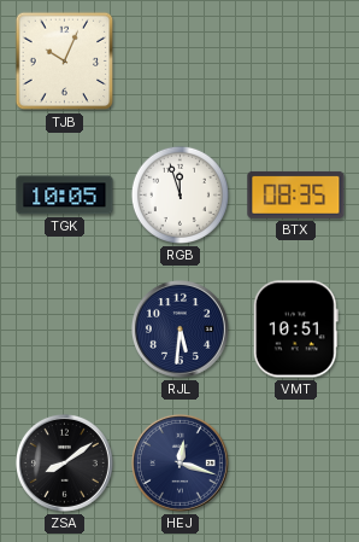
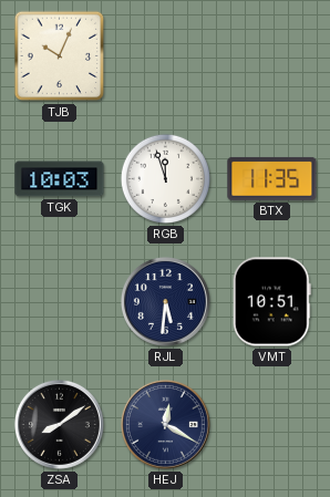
TGK: 10:05 -> 10:03 (60, 179)
BTX: 08:35 -> 11:35 (272, 178)
HEJ: 12:18 -> 12:20 (165, 424)
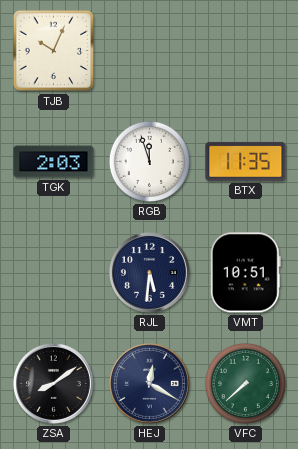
TGK: 10:03 -> 2:03 (54, 162)
VFC: none -> 7:38 (245, 383)
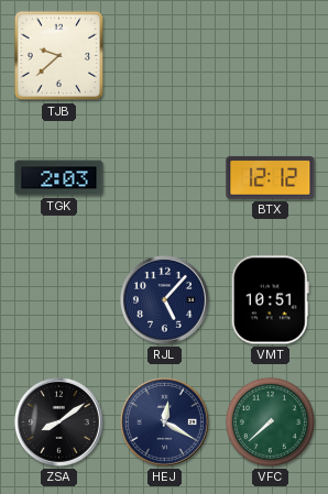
TJB: 10:04 -> 9:38 (59, 56)
RGB: 11:57 -> none (149, 161)
BTX: 11:35 -> 12:12 (271, 177)
RJL: 5:31 -> 5:07 (164, 299)
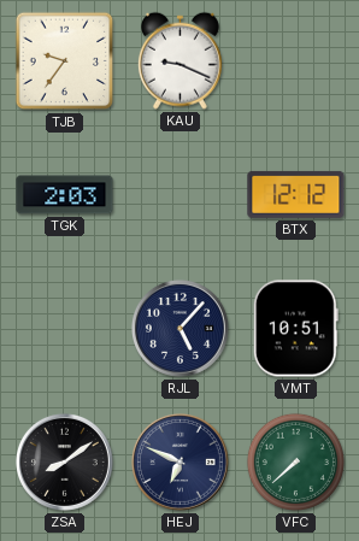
TJB: 9:38 -> 9:36 (65, 61)
KAU: none -> 9:19 (179, 60)
HEJ: 12:20 -> 6:49 (179, 461)
